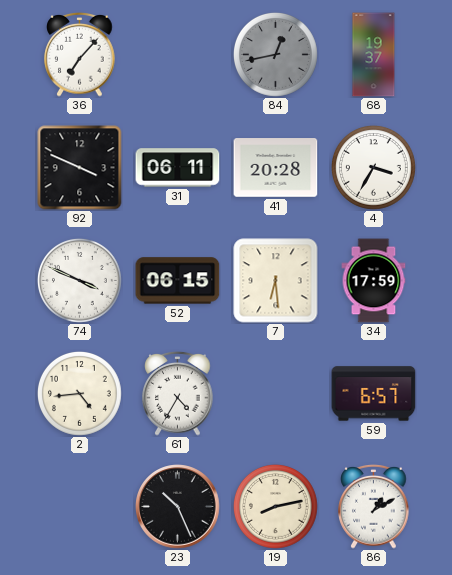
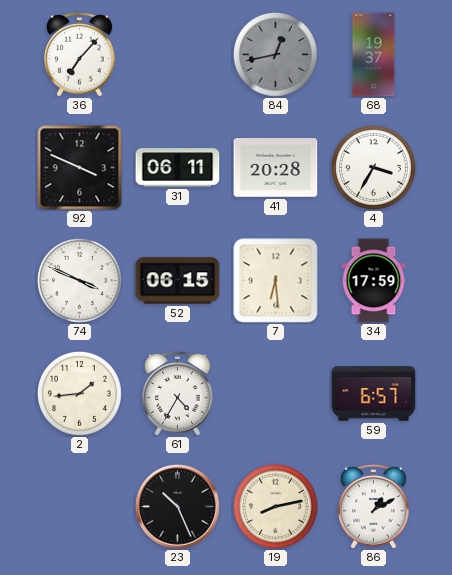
2: 4:44 -> 1:44 (80, 394)
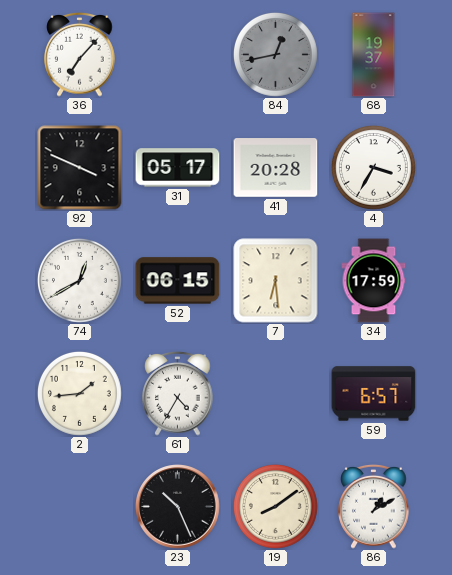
31: 06:11 -> 05:17 (178, 168)
74: 3:49 -> 12:40 (80, 281)
19: 8:13 -> 8:09 (276, 507)
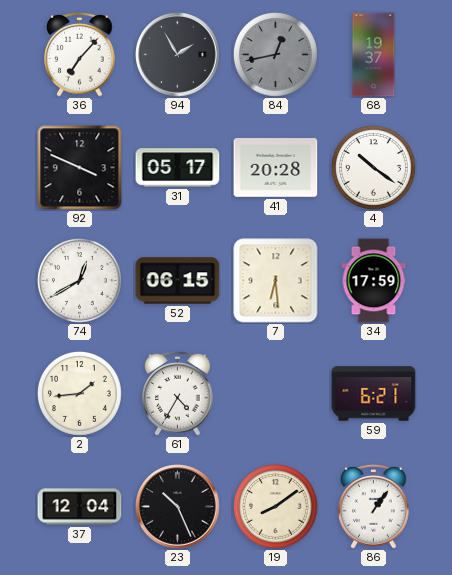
94: none -> 1:55 (178, 55)
4: 3:35 -> 10:21 (374, 168)
59: 6:57 -> 6:21 (374, 394)
37: none -> 12:04 (80, 507)
86: 1:10 -> 1:06 (374, 507)
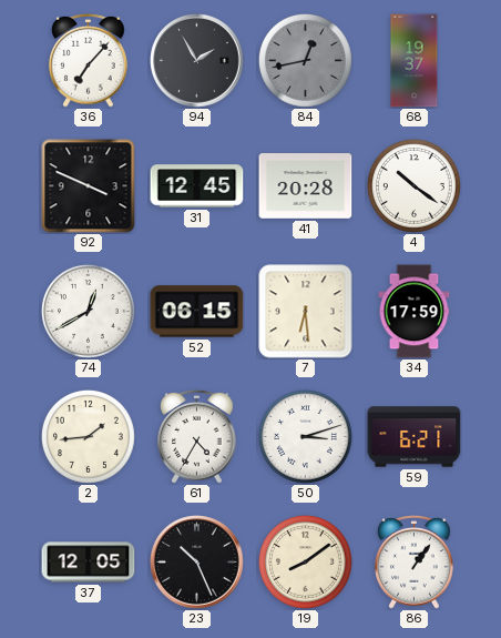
31: 05:17 -> 12:45 (197, 186)
50: none -> 3:12 (306, 437)
37: 12:04 -> 12:05 (89, 563)
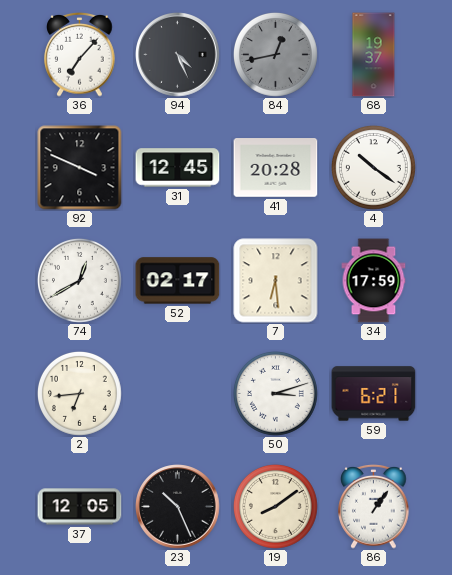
94: 1:55 -> 4:26 (178, 55)
52: 06:15 -> 02:17 (178, 281)
2: 1:44 -> 6:44 (80, 394)
61: 4:35 -> none (197, 437)
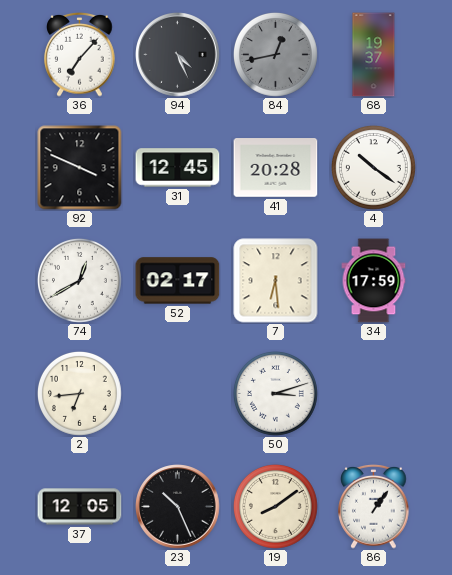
59: 6:21 -> none (374, 394)
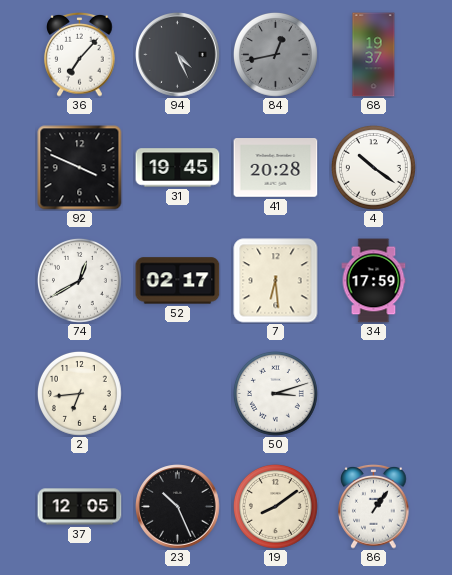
31: 12:45 -> 19:45 (178, 168)
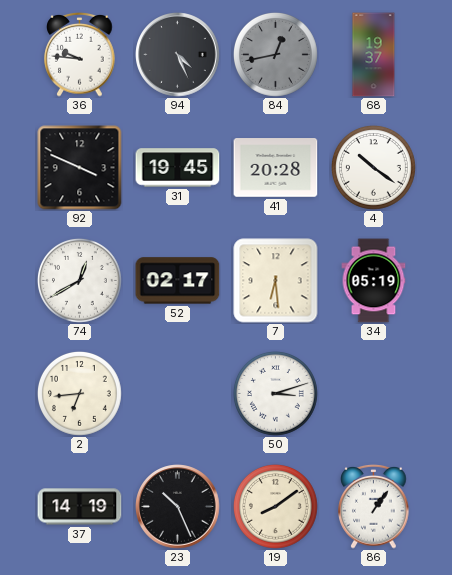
36: 7:07 -> 9:46 (80, 55)
34: 17:59 -> 05:19 (374, 281)
37: 12:05 -> 14:19 (80, 507)
